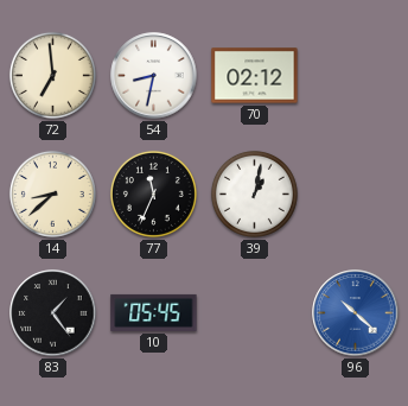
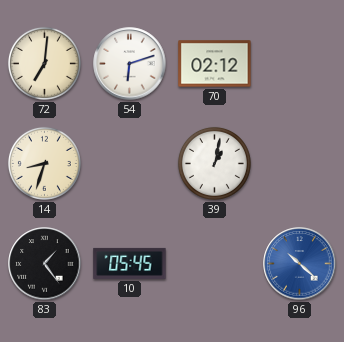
72: 6:59 -> 7:01 (44, 63)
54: 8:32 -> 6:12 (130, 64)
14: 8:38 -> 8:33 (44, 163)
77: 11:34 -> none (153, 194)
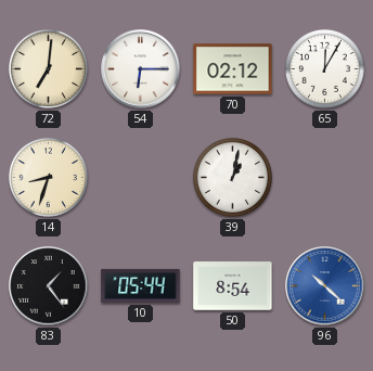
54: 6:12 -> 6:15 (141, 69)
65: none -> 12:05 (324, 68)
10: 05:45 -> 05:44 (141, 285)
50: none -> 8:54 (233, 286)
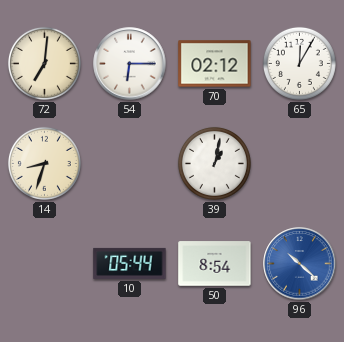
83: 1:24 -> none (49, 286)
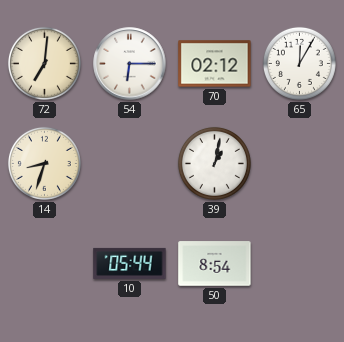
96: 10:22 -> none (300, 264)
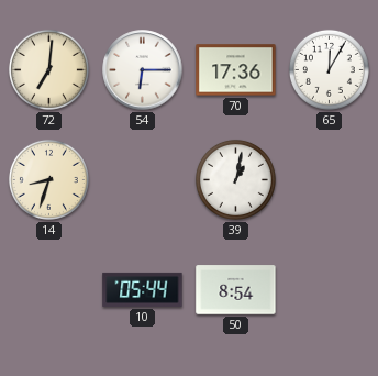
70: 02:12 -> 17:36 (236, 70)
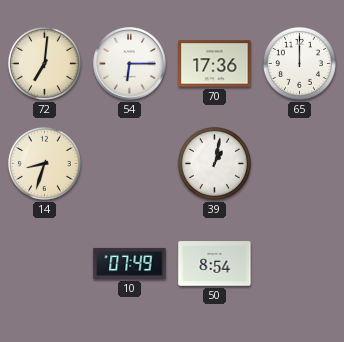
65: 12:05 -> 12:00 (299, 63)
10: 05:44 -> 07:49 (130, 263)
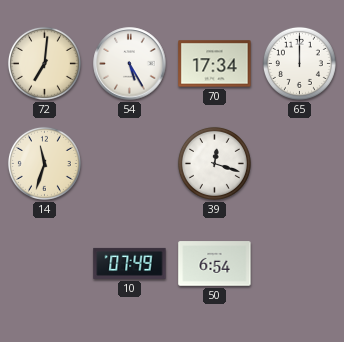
54: 6:15 -> 5:25 (130, 64)
70: 17:36 -> 17:34 (215, 64)
14: 8:33 -> 11:33 (44, 163)
39: 1:02 -> 12:18 (214, 163)
50: 8:54 -> 6:54 (215, 264)
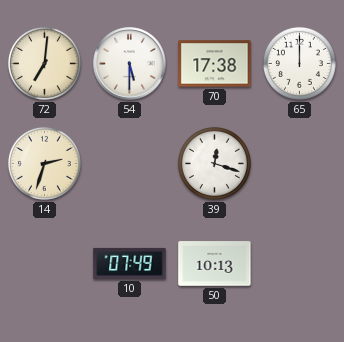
54: 5:25 -> 5:30 (130, 64)
70: 17:34 -> 17:38 (215, 64)
14: 11:33 -> 2:33 (44, 163)
50: 6:54 -> 10:13 (215, 264)
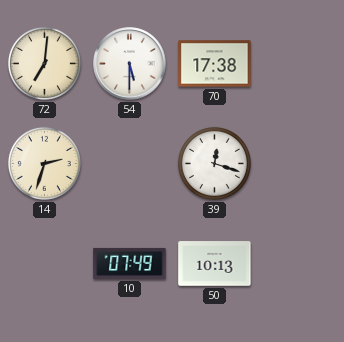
65: 12:00 -> none (299, 63)
